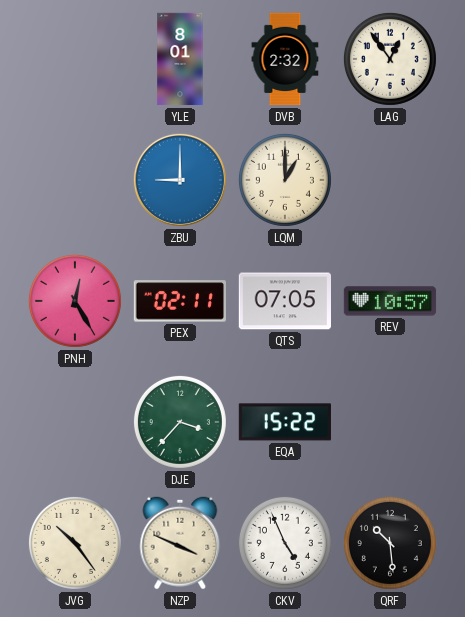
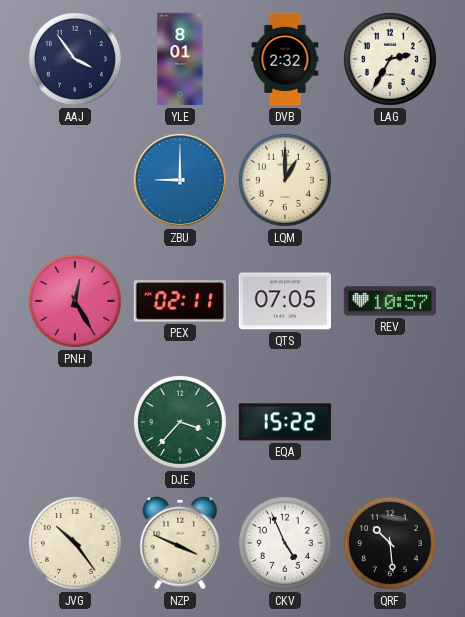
AAJ: none -> 3:54 (75, 59)
LAG: 12:54 -> 2:35 (390, 59)
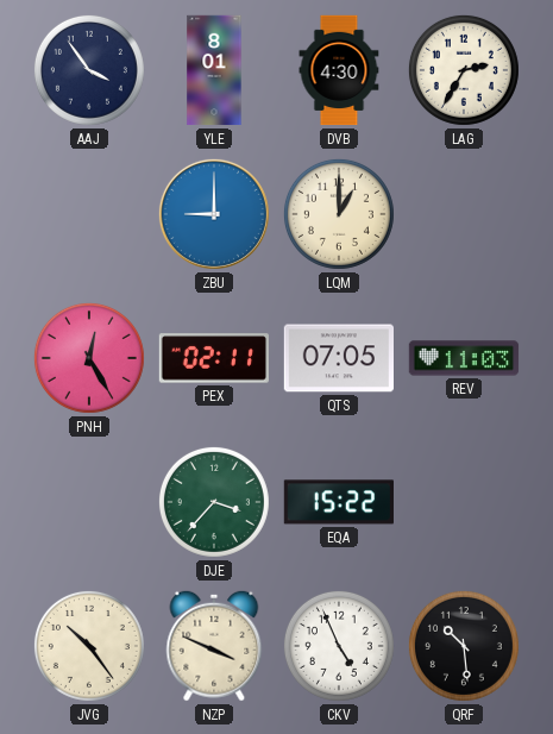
DVB: 2:32 -> 4:30 (339, 70)
REV: 10:57 -> 11:03 (464, 358)
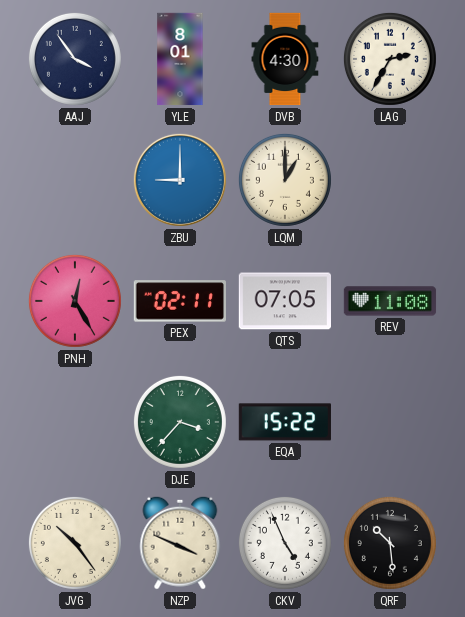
REV: 11:03 -> 11:08 (390, 301)
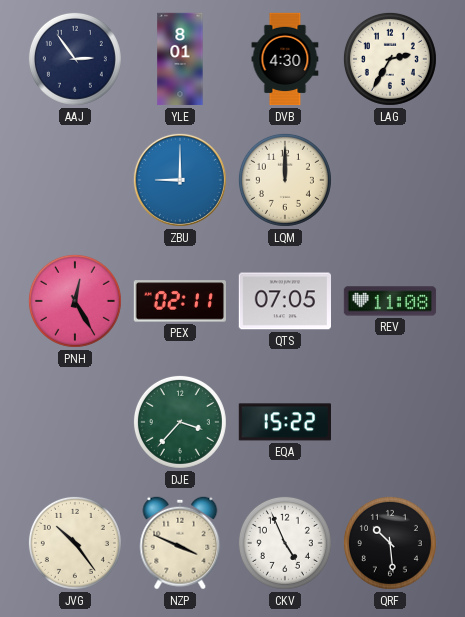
AAJ: 3:54 -> 2:54 (75, 59)
LQM: 1:00 -> 12:00 (285, 180)
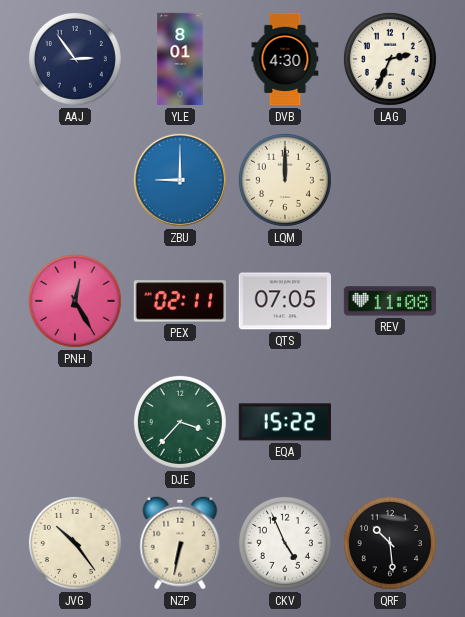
LAG: 2:35 -> 2:34 (390, 59)
NZP: 3:49 -> 6:32 (180, 543)
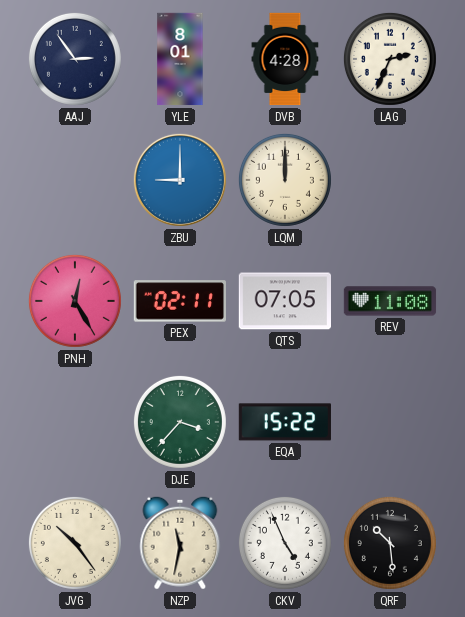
DVB: 4:30 -> 4:28 (285, 59)
NZP: 6:32 -> 11:32 (180, 543)
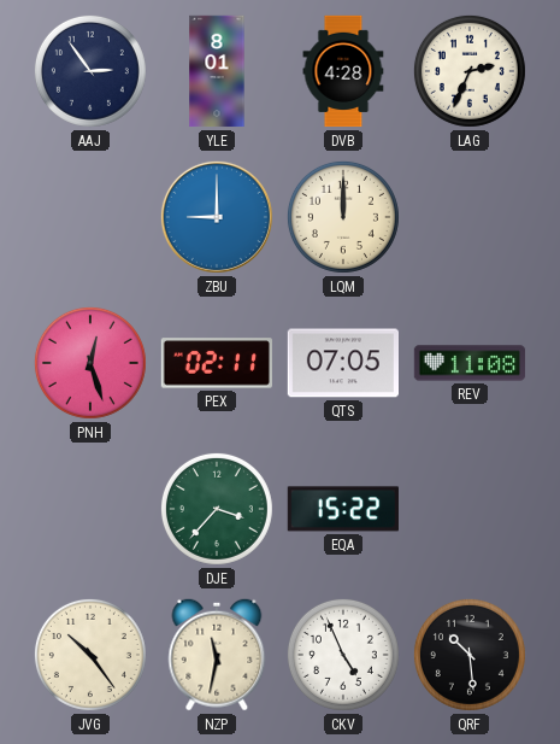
PNH: 12:25 -> 12:27 (90, 363)
